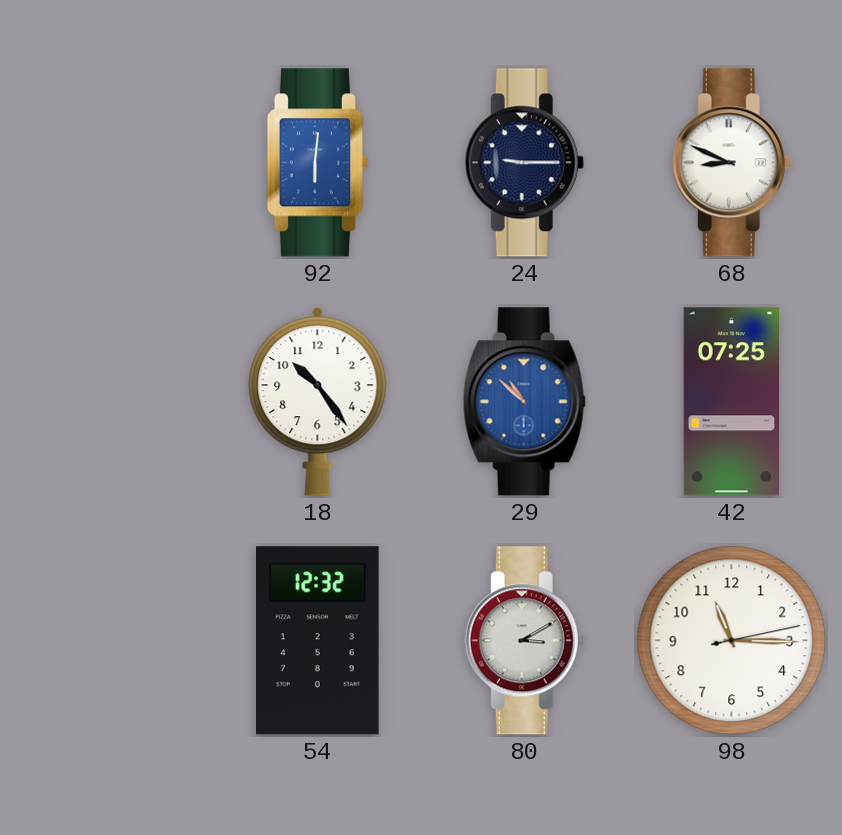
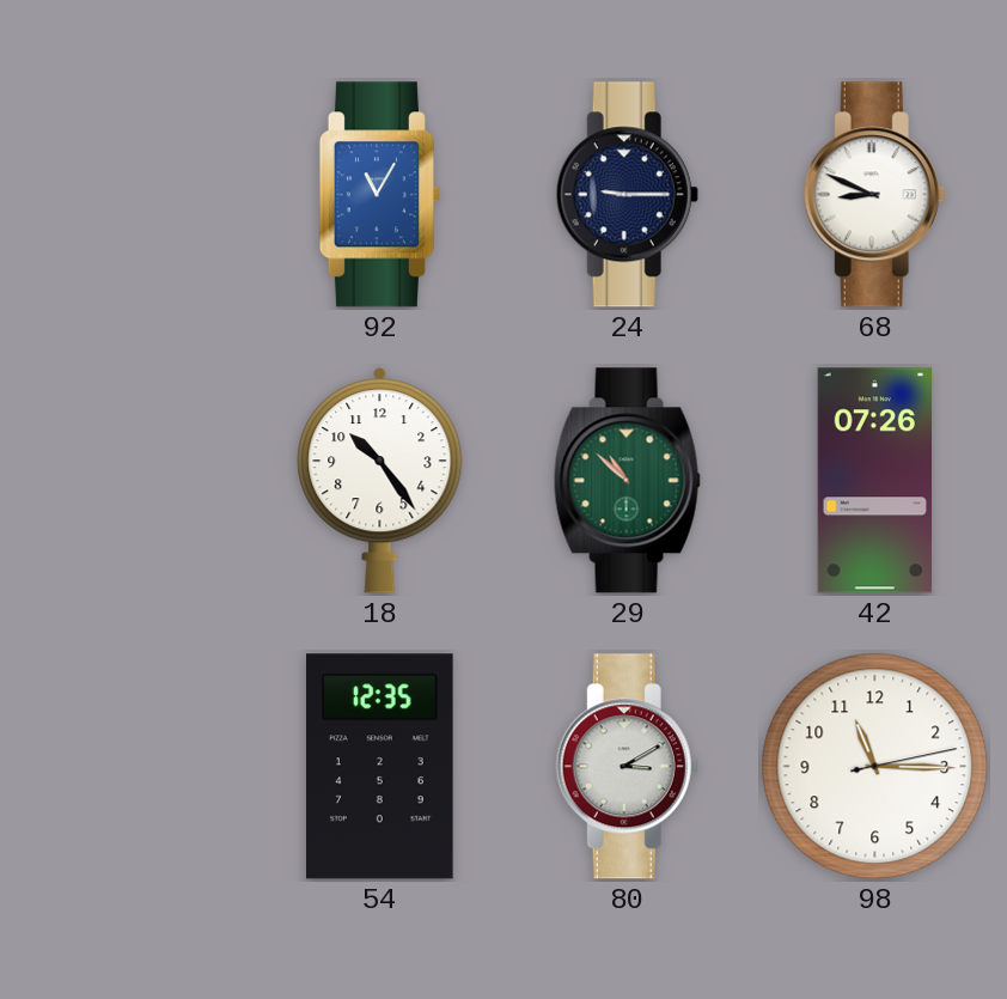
92: 6:01 -> 11:05 (379, 195)
29 dial: blue -> green (627, 481)
42: 07:25 -> 07:26 (874, 481)
54: 12:32 -> 12:35 (380, 767)
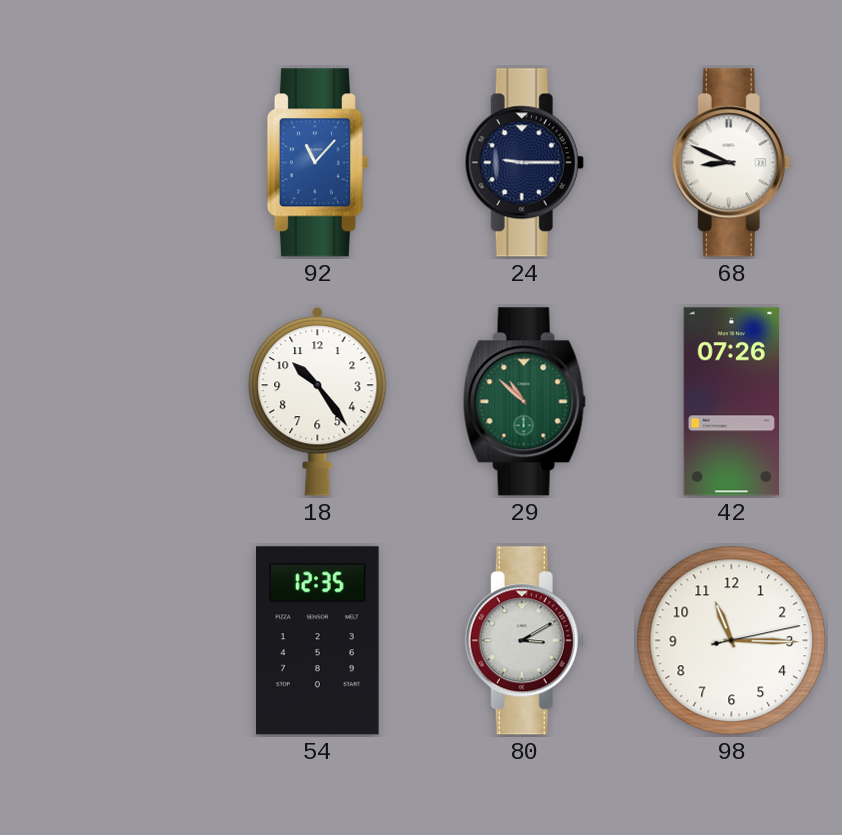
92: 11:05 -> 11:07 (317, 163)
